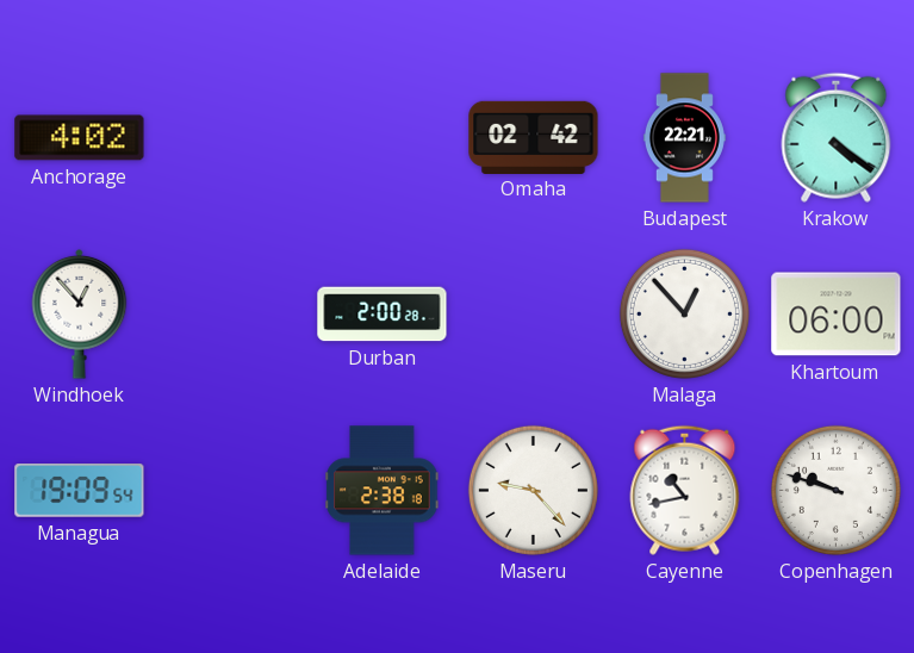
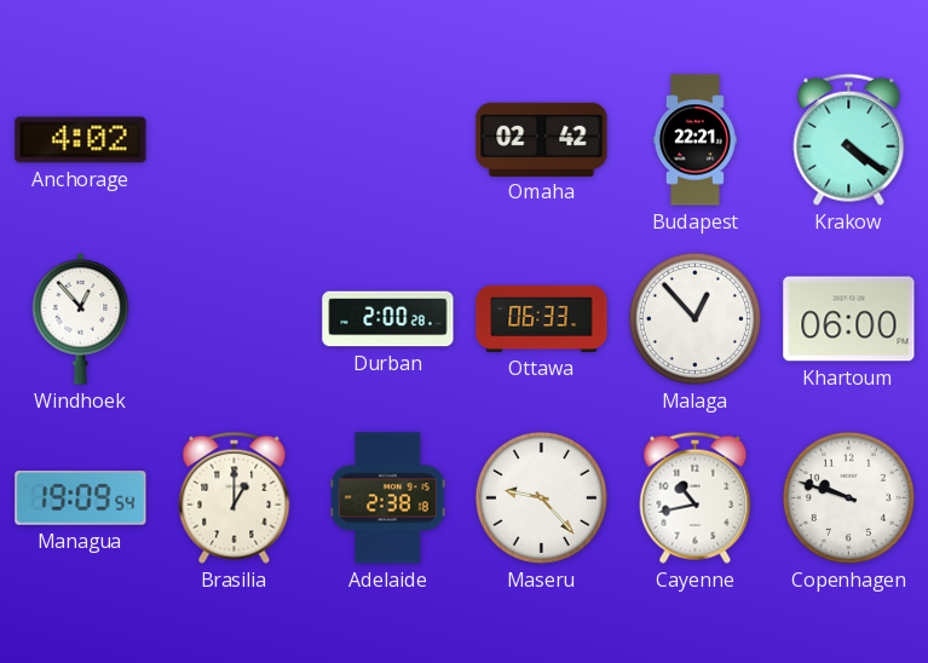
Ottawa: none -> 06:33 (542, 318)
Brasilia: none -> 1:00 (235, 497)
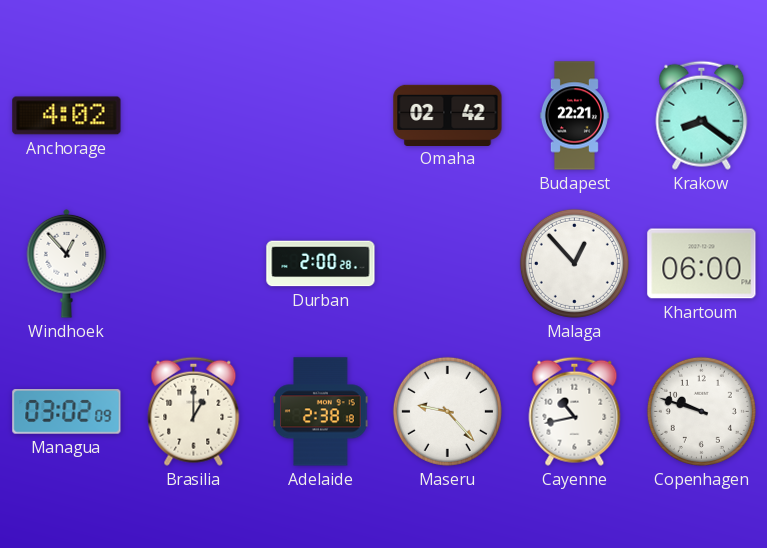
Krakow: 4:21 -> 8:21 (702, 115)
Ottawa: 06:33 -> none (542, 318)
Managua: 19:09 -> 03:02 (67, 412)
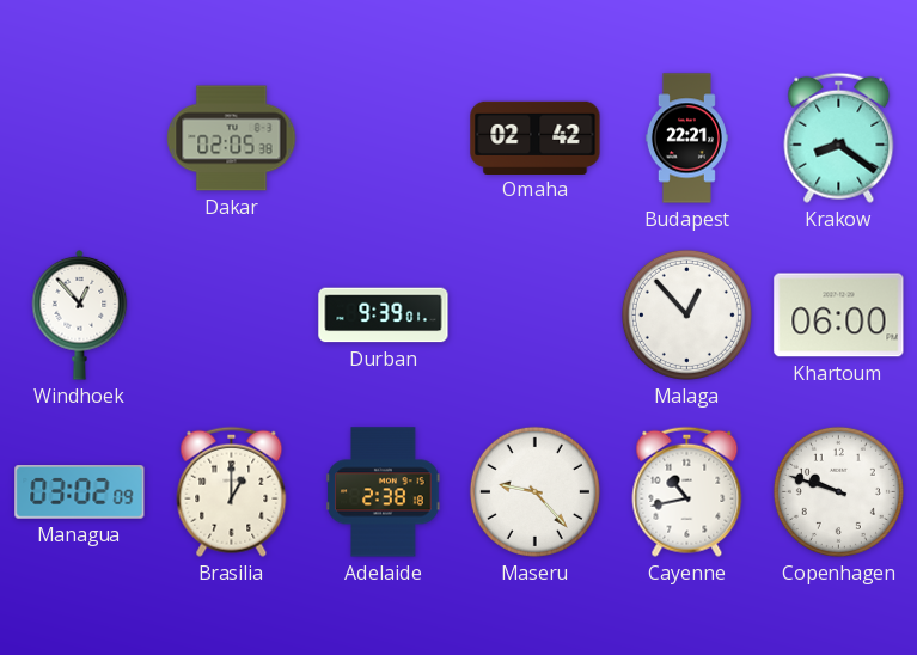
Anchorage: 4:02 -> none (67, 116)
Dakar: none -> 02:05 (232, 139)
Durban: 2:00 -> 9:39 (384, 316)
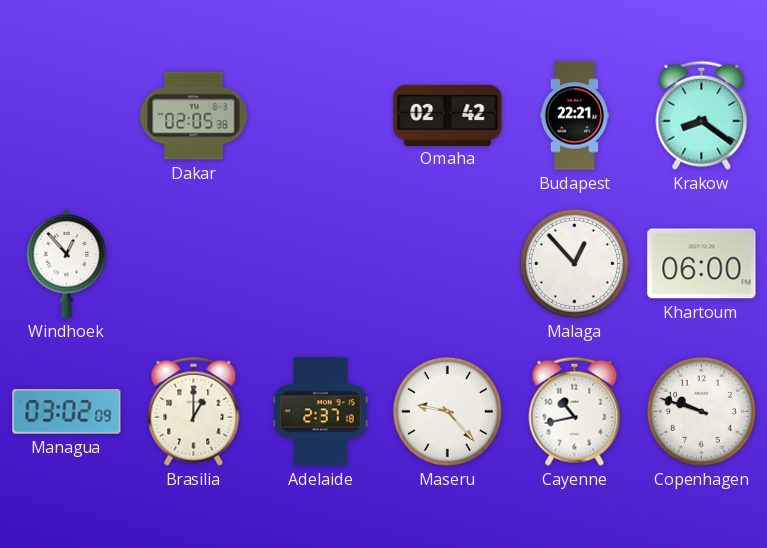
Durban: 9:39 -> none (384, 316)
Adelaide: 2:38 -> 2:37 (321, 412)
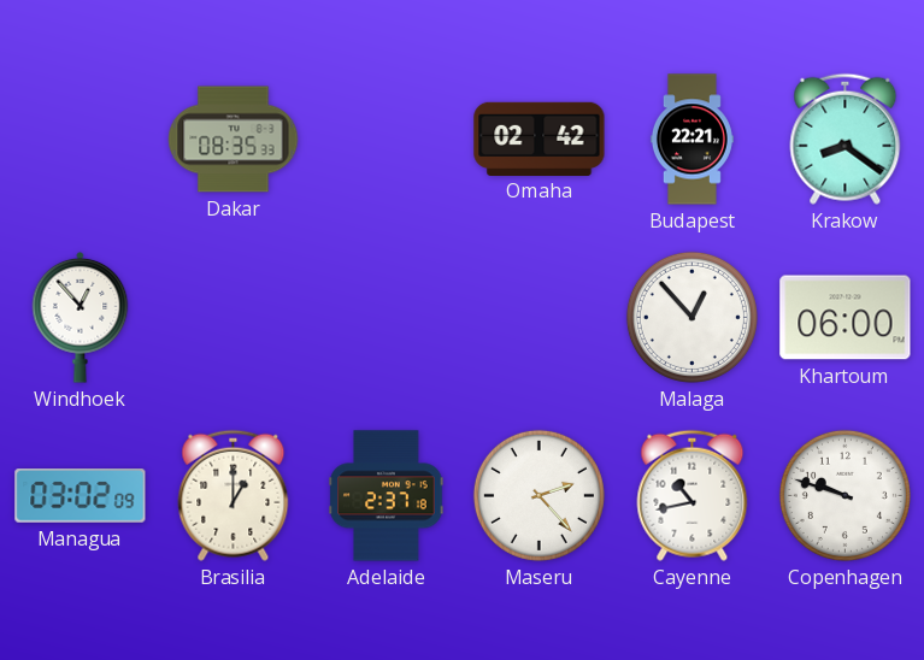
Dakar: 02:05 -> 08:35 (234, 140)
Maseru: 9:23 -> 2:23 (538, 495)
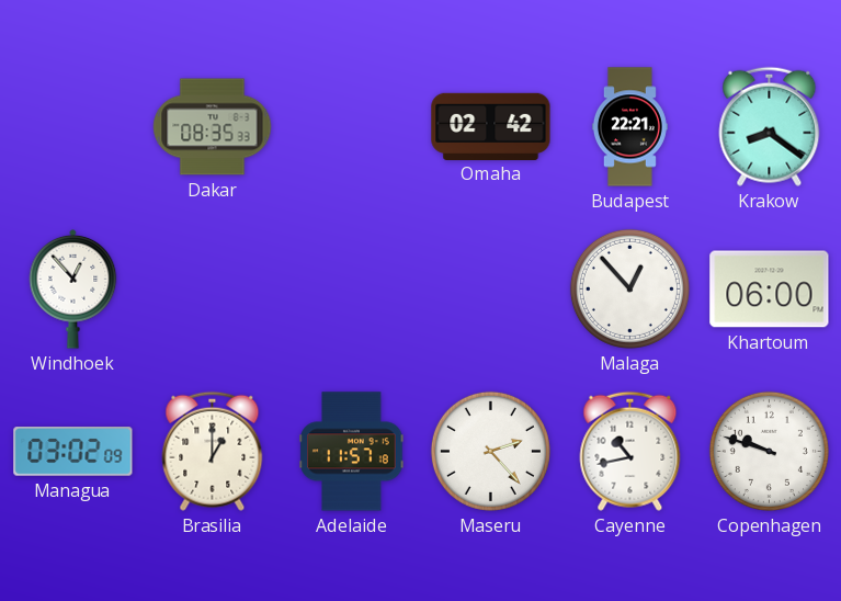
Adelaide: 2:37 -> 11:57 (352, 452)
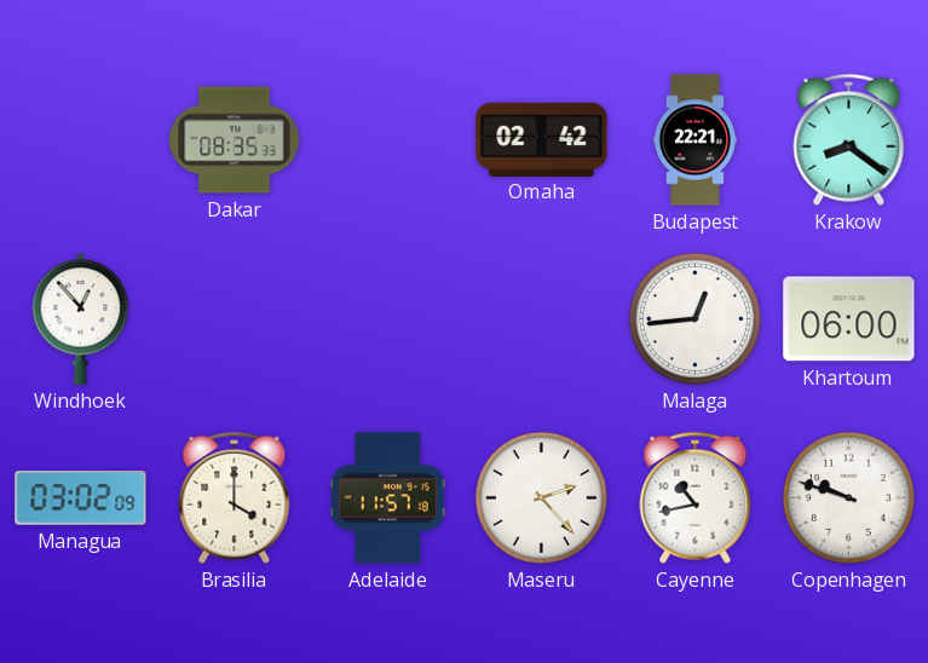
Malaga: 12:53 -> 12:44 (694, 318)
Brasilia: 1:00 -> 4:00 (235, 497)
